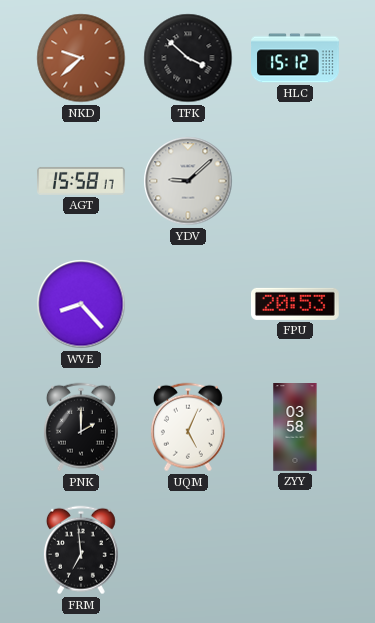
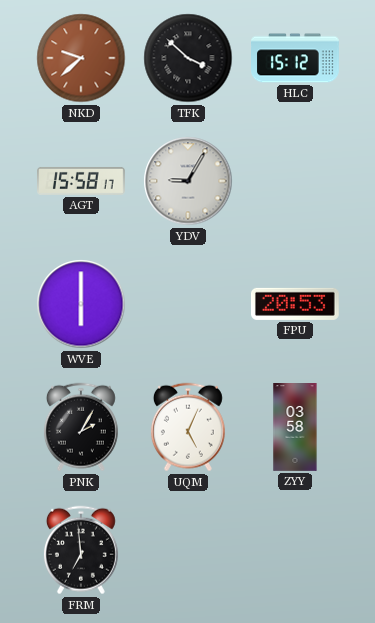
YDV: 9:08 -> 9:05 (188, 181)
WVE: 8:23 -> 6:00 (81, 304)
PNK: 2:00 -> 2:05 (81, 427)
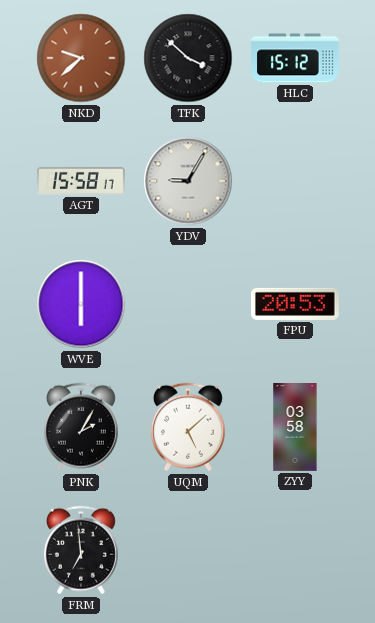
UQM: 5:04 -> 5:08 (188, 427)
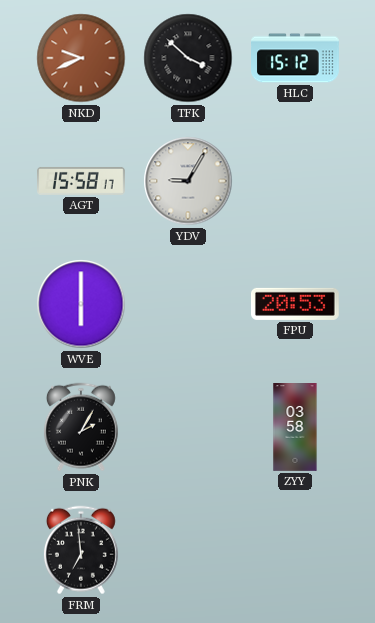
NKD: 9:38 -> 9:41 (81, 58)
UQM: 5:08 -> none (188, 427)
